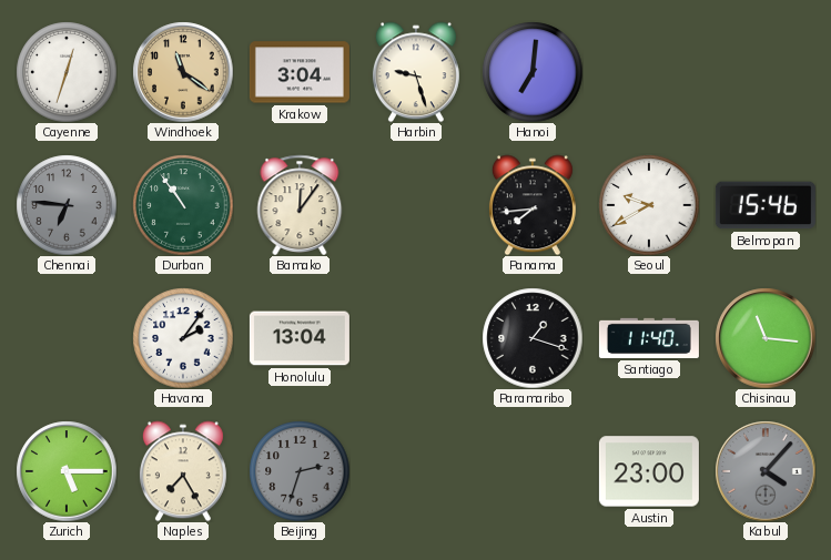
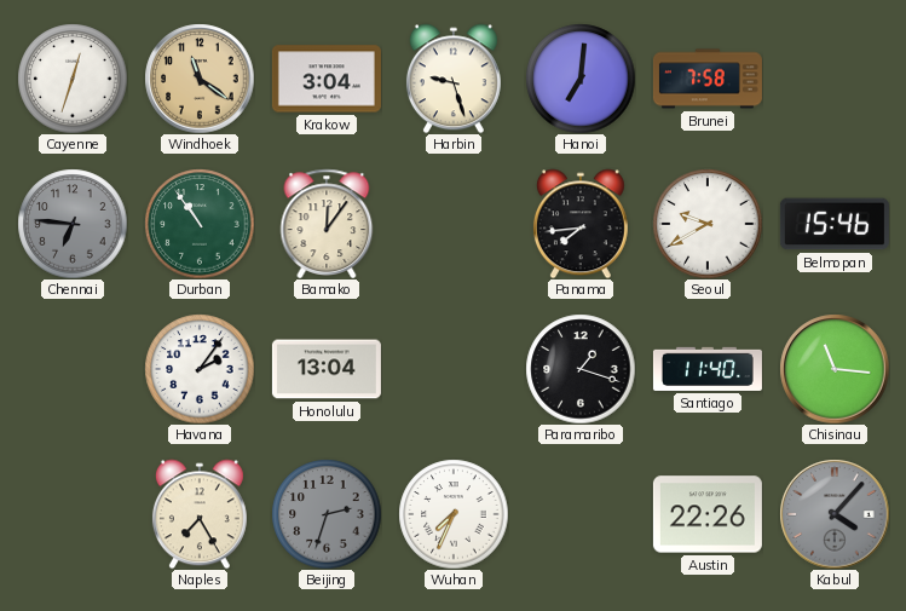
Brunei: none -> 7:58 (708, 79)
Zurich: 5:15 -> none (67, 471)
Wuhan: none -> 7:34 (454, 514)
Austin: 23:00 -> 22:26 (708, 514)
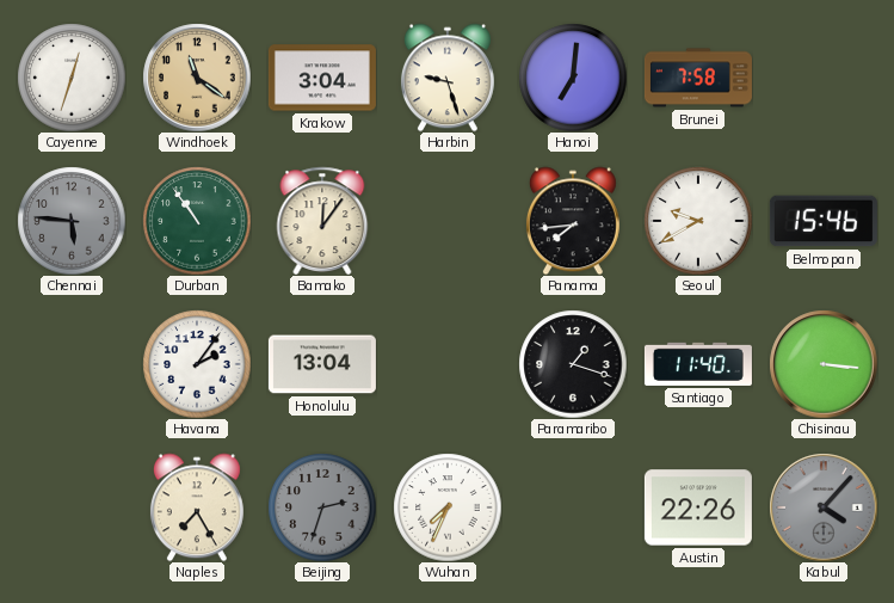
Chennai: 6:46 -> 5:46 (72, 221)
Chisinau: 11:16 -> 3:16 (824, 364)
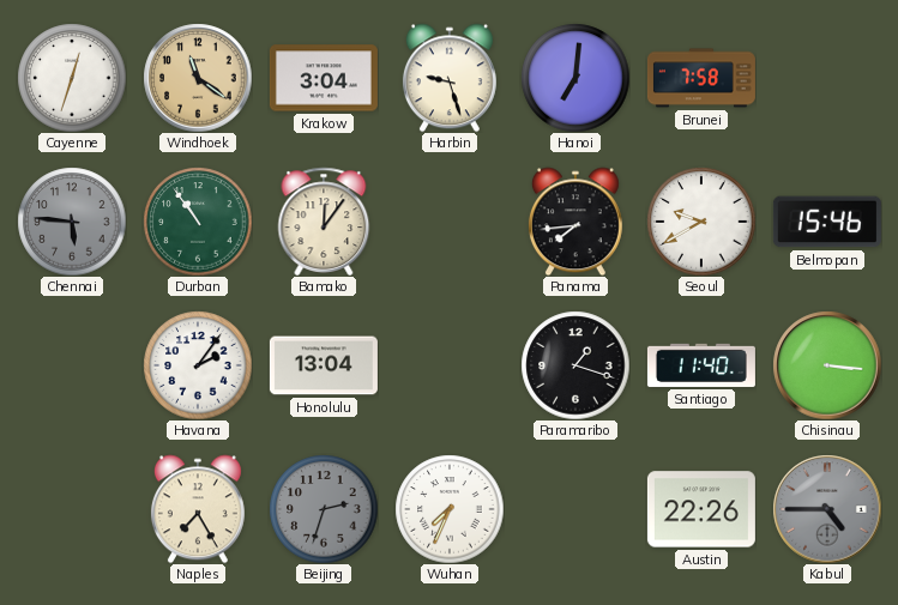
Kabul: 4:07 -> 4:45 (827, 509)
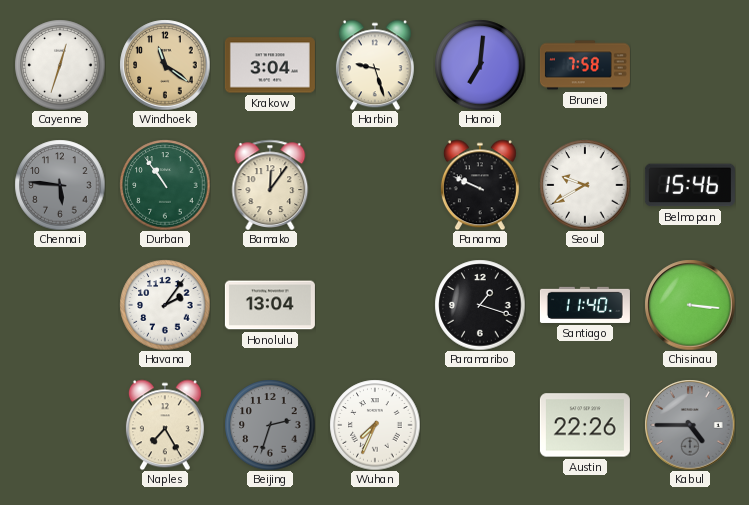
Panama: 7:44 -> 9:49 (480, 185)
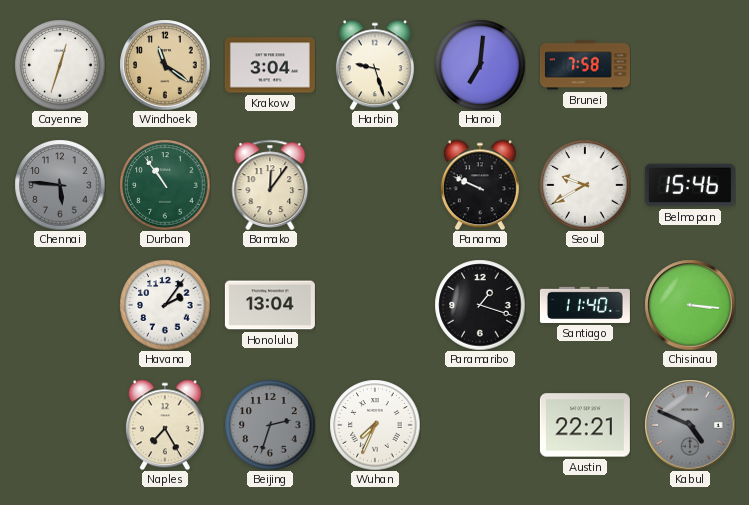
Austin: 22:26 -> 22:21 (585, 425)
Kabul: 4:45 -> 4:49 (690, 425)
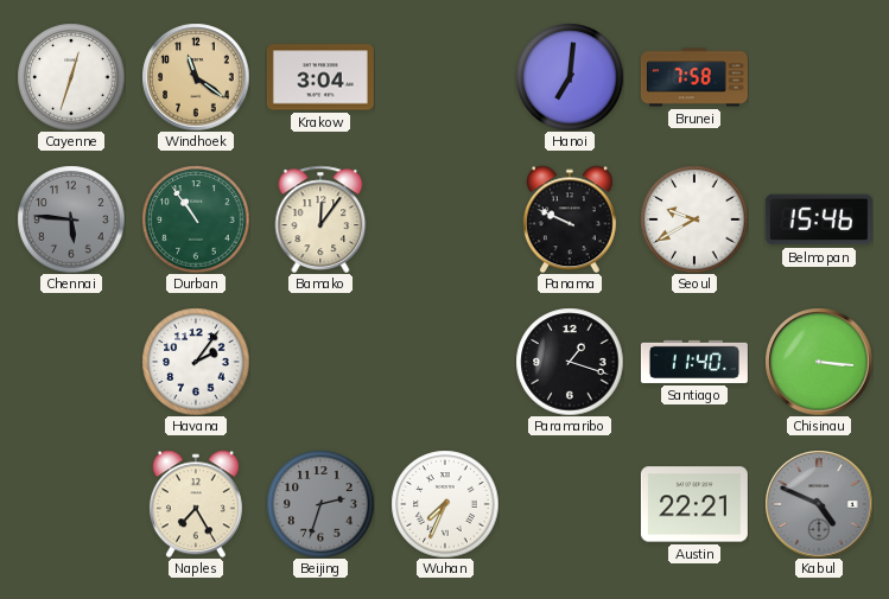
Harbin: 9:27 -> none (375, 65)
Honolulu: 13:04 -> none (270, 305)
